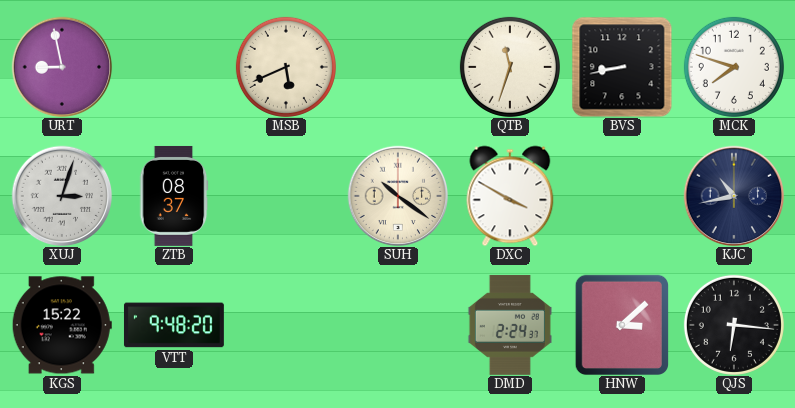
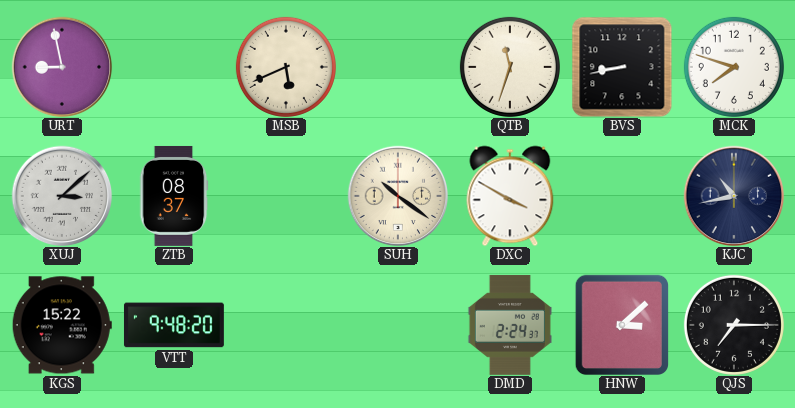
XUJ: 3:03 -> 3:08 (62, 196)
QJS: 6:16 -> 7:15 (734, 325)
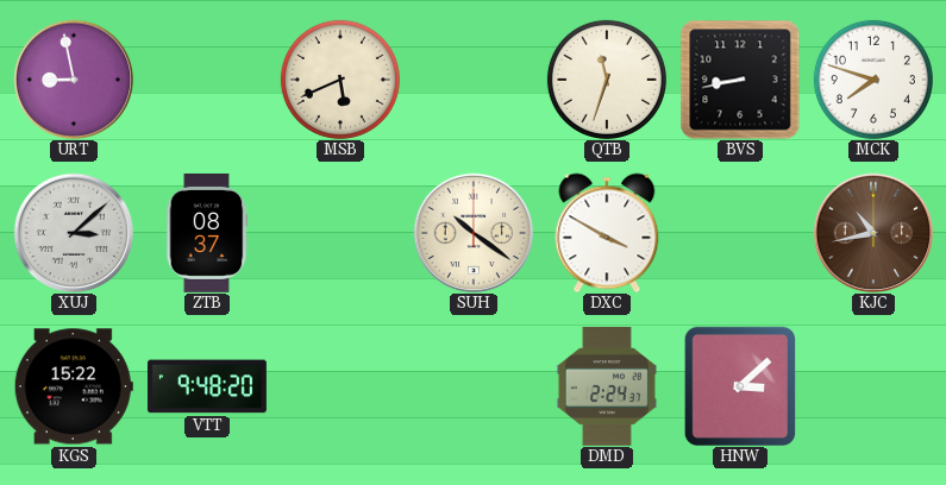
KJC dial: navy -> brown (873, 233)
QJS: 7:15 -> none (734, 325)
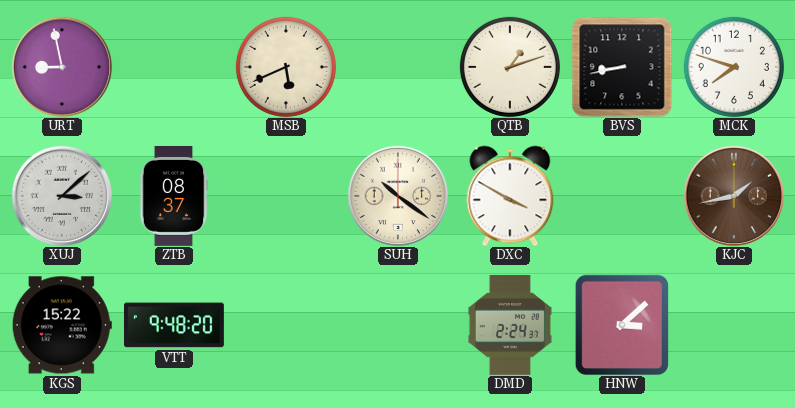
QTB: 11:33 -> 1:12 (510, 67)
KJC: 10:43 -> 1:43 (734, 196)
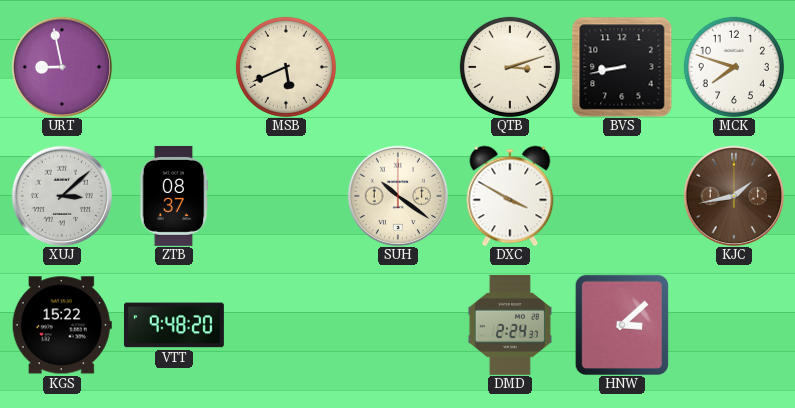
QTB: 1:12 -> 3:12 (510, 67)
